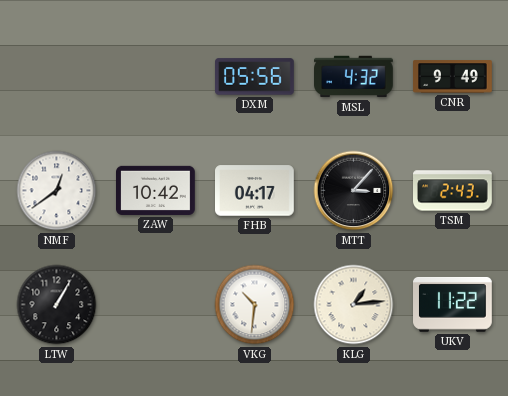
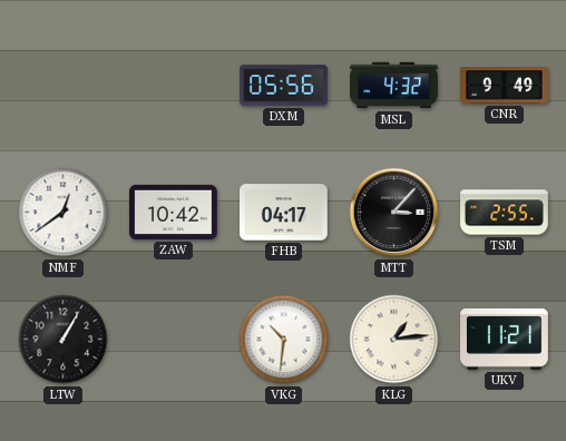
TSM: 2:43 -> 2:55 (505, 213)
UKV: 11:22 -> 11:21 (505, 339)
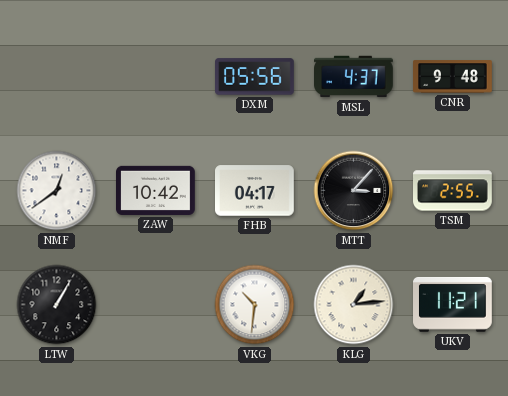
MSL: 4:32 -> 4:37 (354, 77)
CNR: 9:49 -> 9:48 (453, 77)
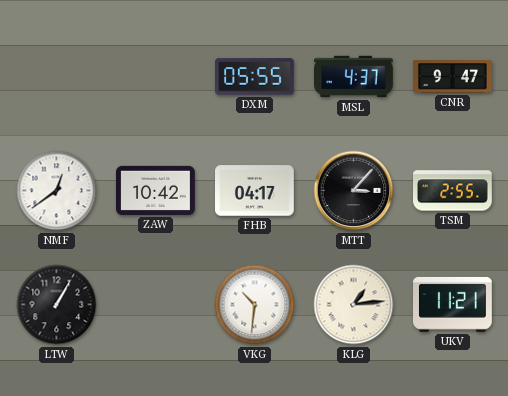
DXM: 05:56 -> 05:55 (255, 77)
CNR: 9:48 -> 9:47 (453, 77)
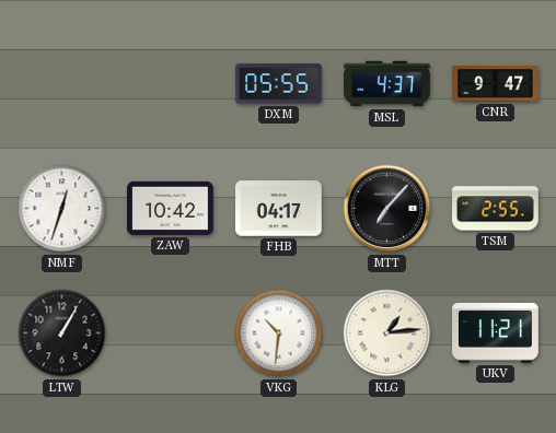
NMF: 12:39 -> 12:33 (62, 209)
MTT: 3:07 -> 7:07 (387, 209)
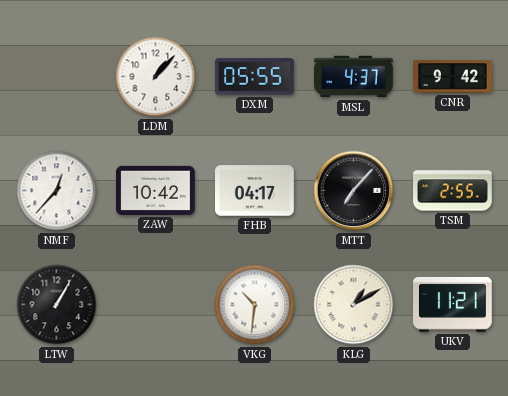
LDM: none -> 1:07 (156, 77)
CNR: 9:47 -> 9:42 (453, 77)
NMF: 12:33 -> 12:37 (57, 191)
KLG: 1:14 -> 1:10 (354, 305)
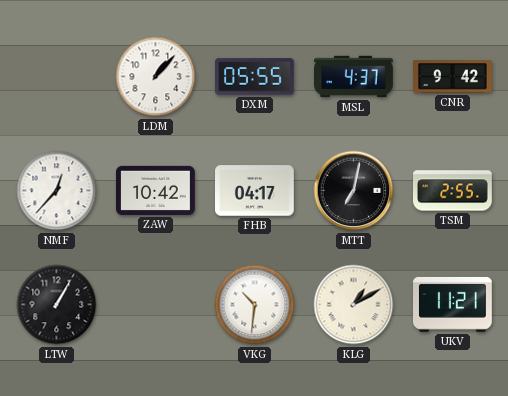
MTT: 7:07 -> 7:02 (354, 191)
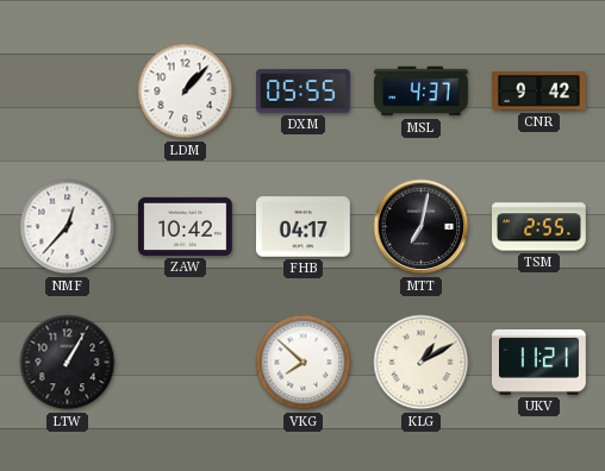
VKG: 10:31 -> 7:52 (304, 363)
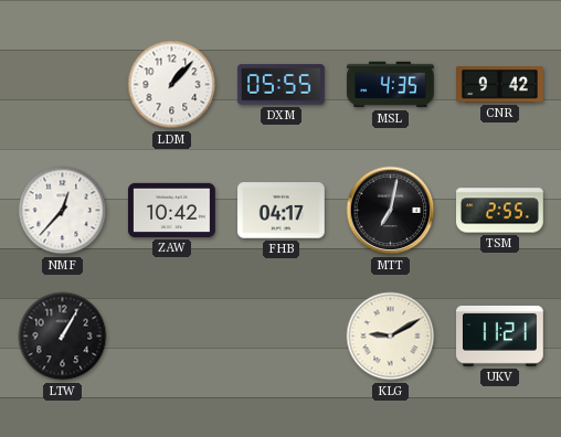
MSL: 4:37 -> 4:35 (391, 85)
VKG: 7:52 -> none (304, 363)
KLG: 1:10 -> 9:10 (391, 337)
